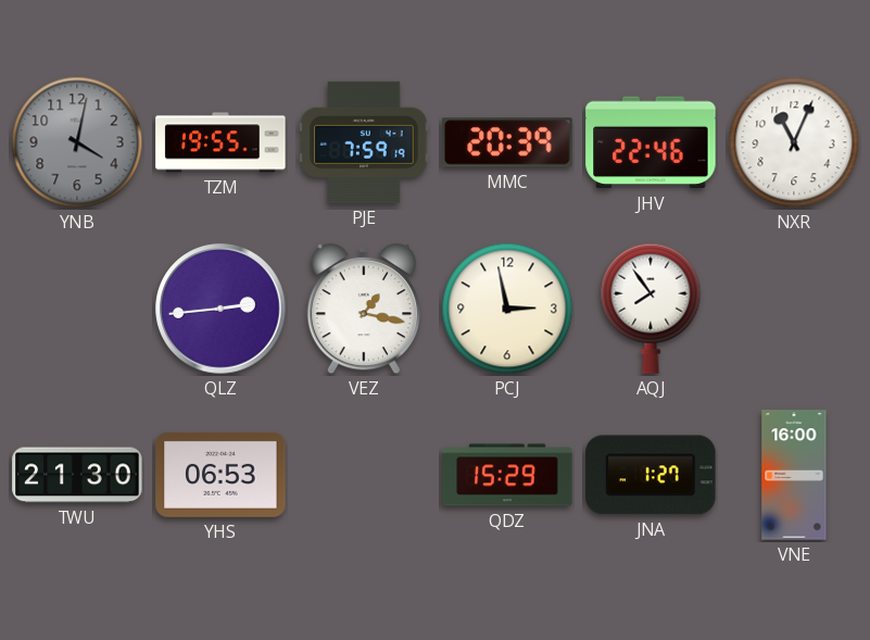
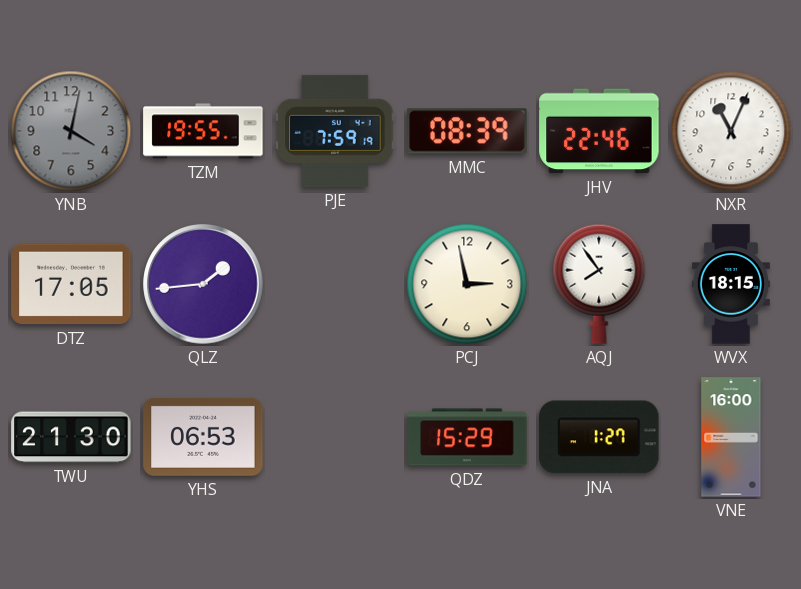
MMC: 20:39 -> 08:39 (467, 131)
DTZ: none -> 17:05 (71, 284)
QLZ: 2:44 -> 1:44 (203, 284)
VEZ: 1:17 -> none (363, 309)
WVX: none -> 18:15 (731, 284)
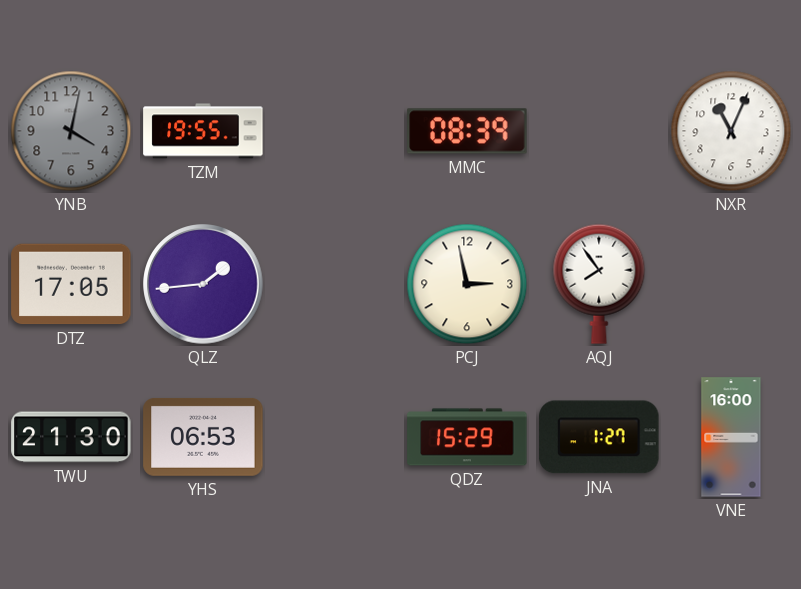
PJE: 7:59 -> none (335, 131)
JHV: 22:46 -> none (599, 131)
WVX: 18:15 -> none (731, 284)
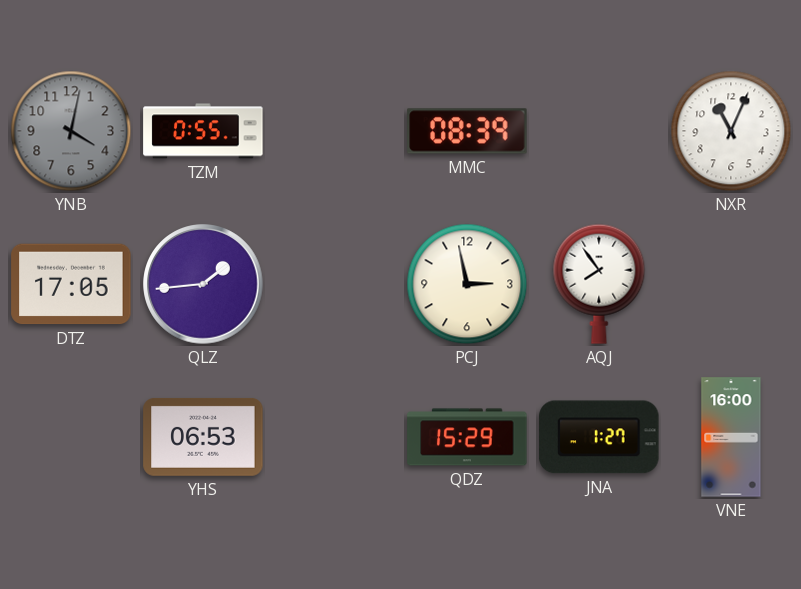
TZM: 19:55 -> 0:55 (203, 131)
TWU: 21:30 -> none (71, 437)
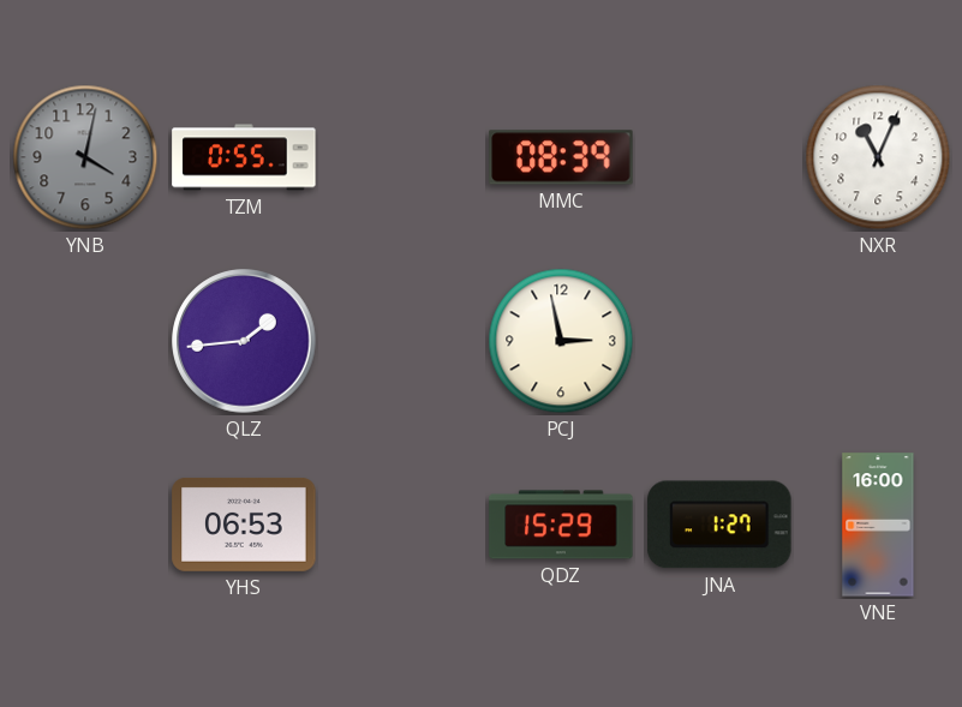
DTZ: 17:05 -> none (71, 284)
AQJ: 7:54 -> none (599, 284)
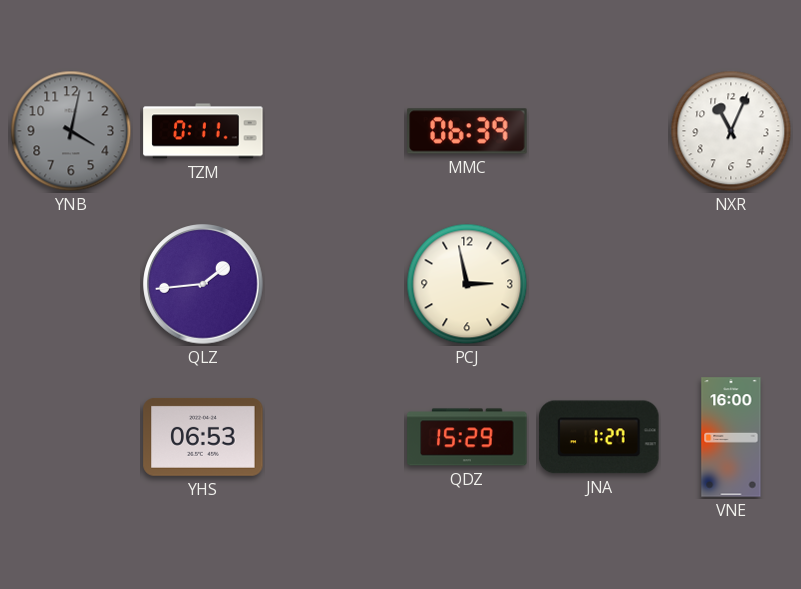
TZM: 0:55 -> 0:11 (203, 131)
MMC: 08:39 -> 06:39 (467, 131)
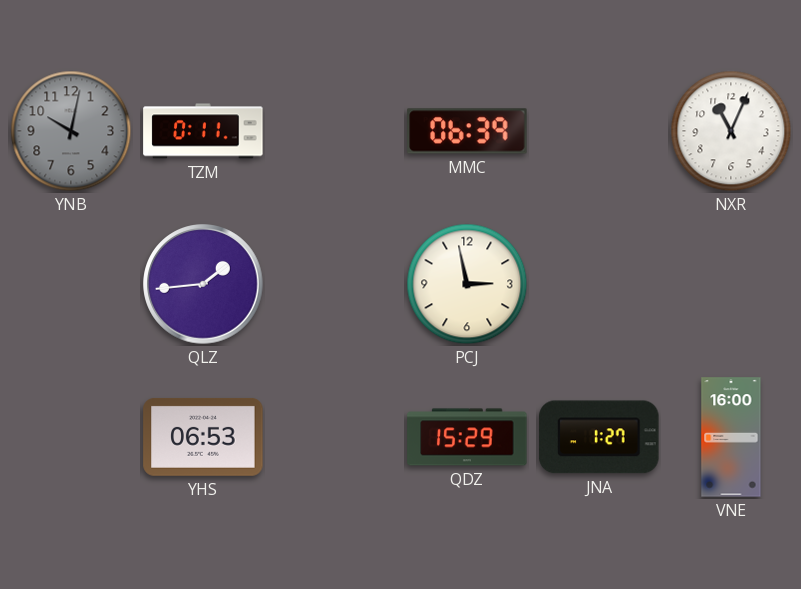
YNB: 4:02 -> 10:02 (71, 131)
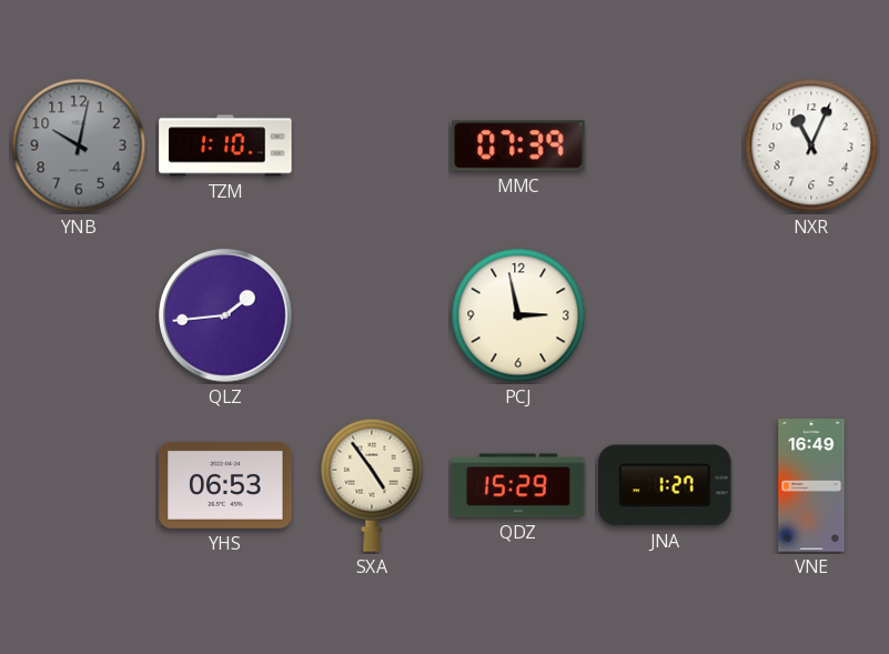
TZM: 0:11 -> 1:10 (225, 145)
MMC: 06:39 -> 07:39 (518, 145)
SXA: none -> 4:54 (372, 485)
VNE: 16:00 -> 16:49 (811, 485)
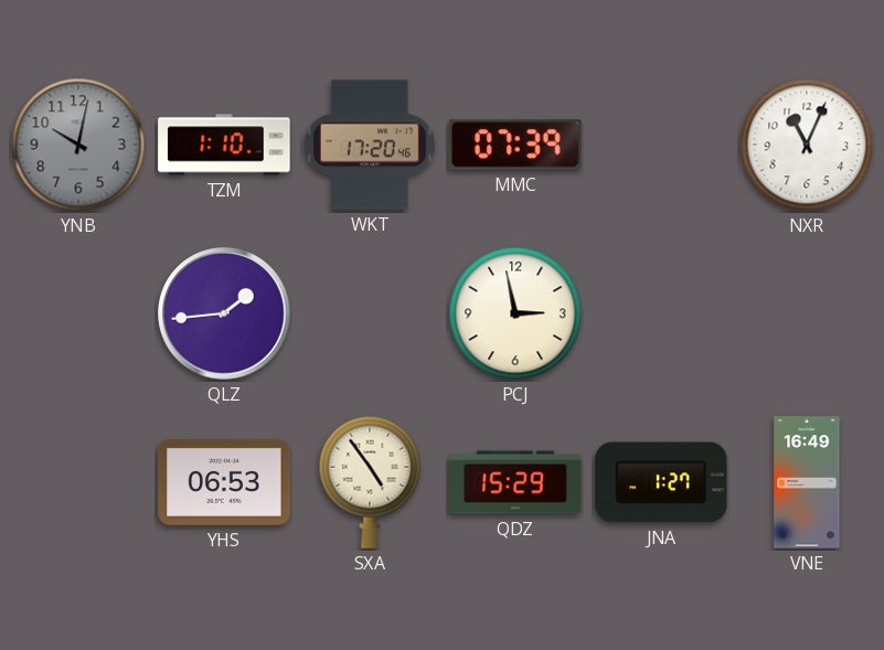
WKT: none -> 17:20 (370, 145)
